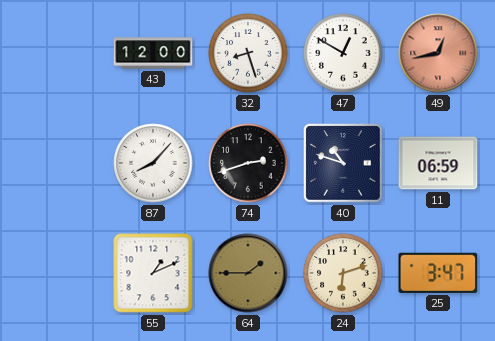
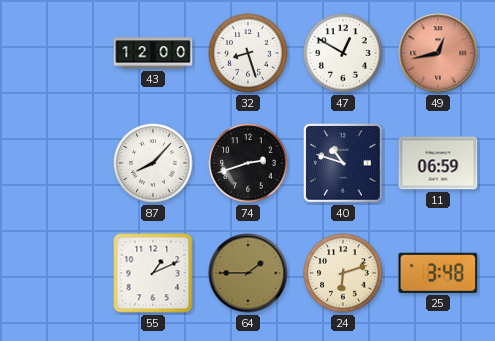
25: 3:47 -> 3:48 (438, 273)
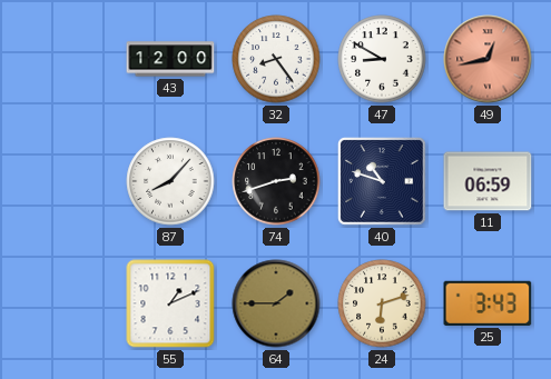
32: 8:27 -> 8:24 (276, 59)
47: 12:50 -> 8:50 (382, 59)
25: 3:48 -> 3:43 (488, 303)
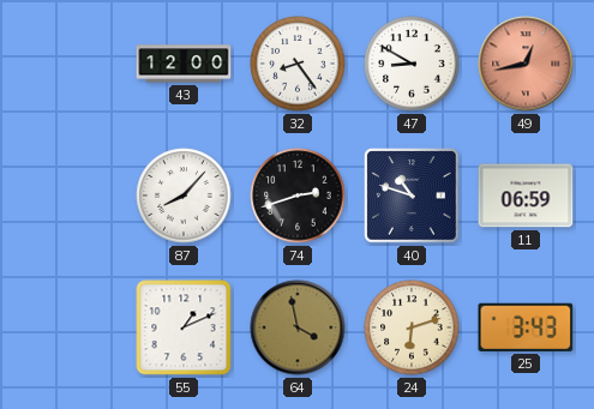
64: 1:45 -> 3:58 (298, 327)
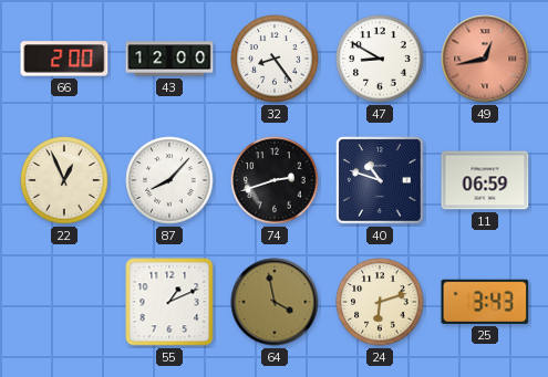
66: none -> 2:00 (64, 59)
22: none -> 12:56 (64, 180)
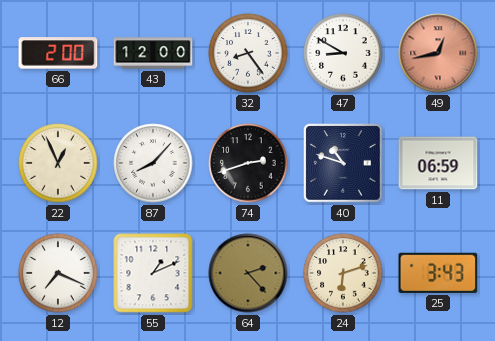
12: none -> 7:19 (58, 273)
64: 3:58 -> 2:23 (248, 273)
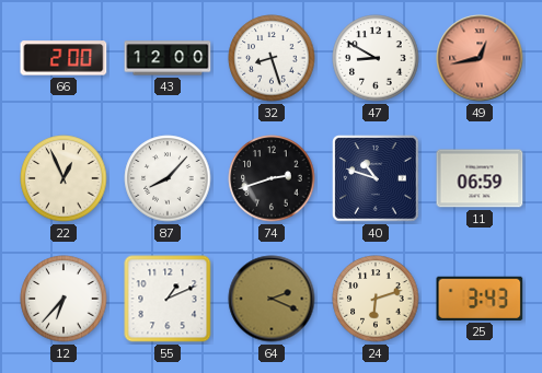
32: 8:24 -> 8:27 (272, 58)
12: 7:19 -> 6:37 (64, 299)
64: 2:23 -> 2:19 (272, 299)
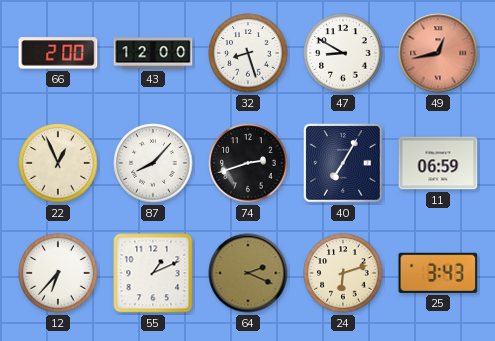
40: 10:48 -> 7:05 (344, 164)
